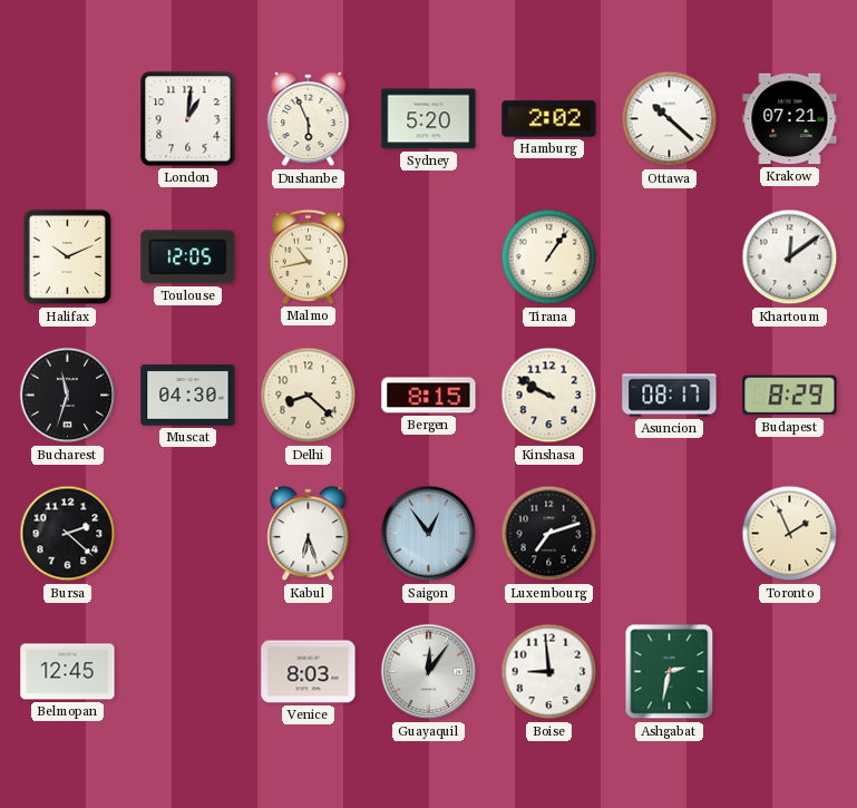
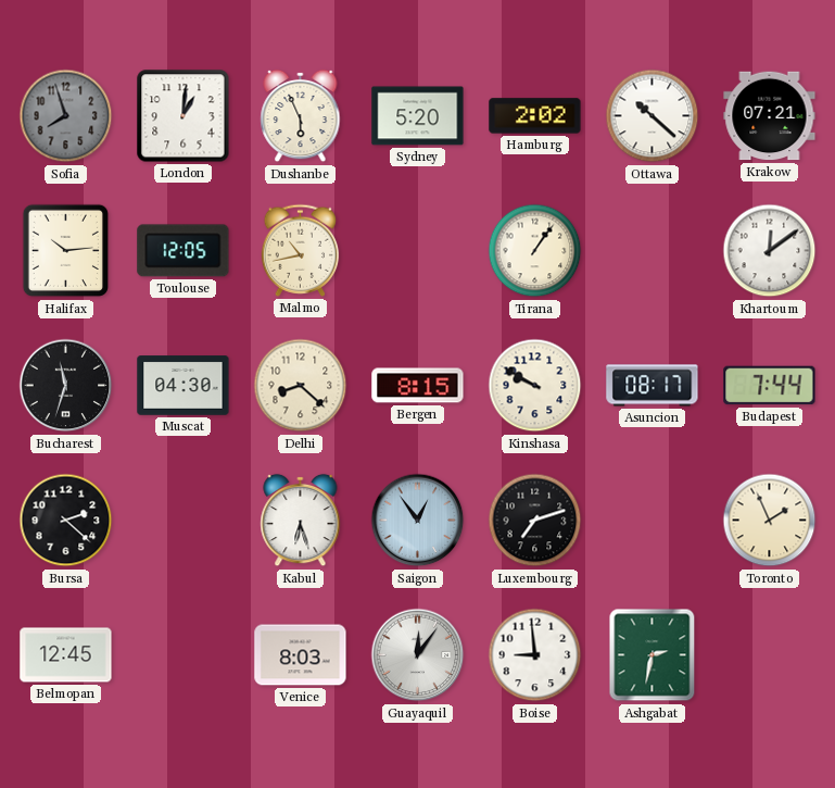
Sofia: none -> 7:57 (66, 116)
Halifax: 10:11 -> 10:14 (65, 251)
Budapest: 8:29 -> 7:44 (770, 386)
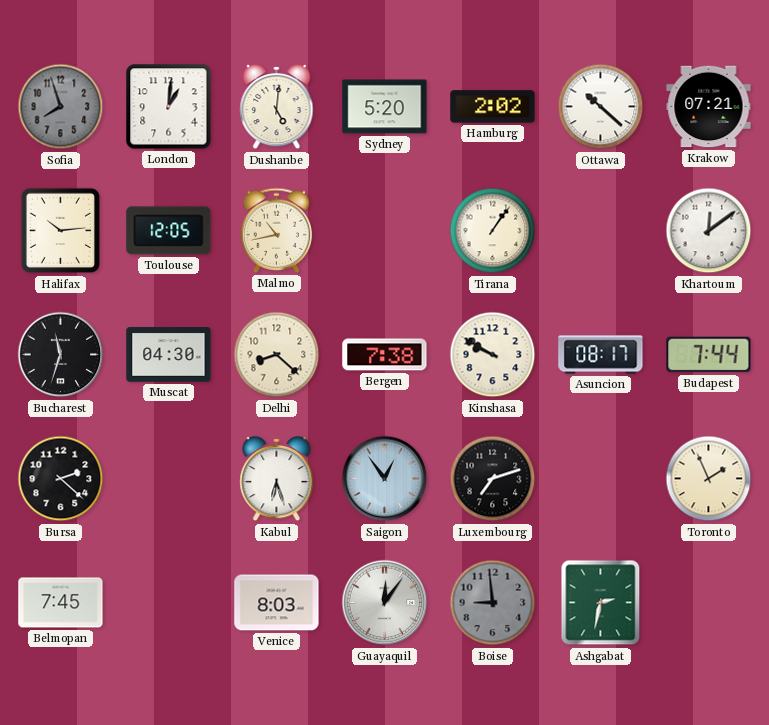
Dushanbe: 5:56 -> 5:01 (277, 107)
Bergen: 8:15 -> 7:38 (385, 355)
Belmopan: 12:45 -> 7:45 (61, 603)
Boise dial: white -> grey (493, 603)
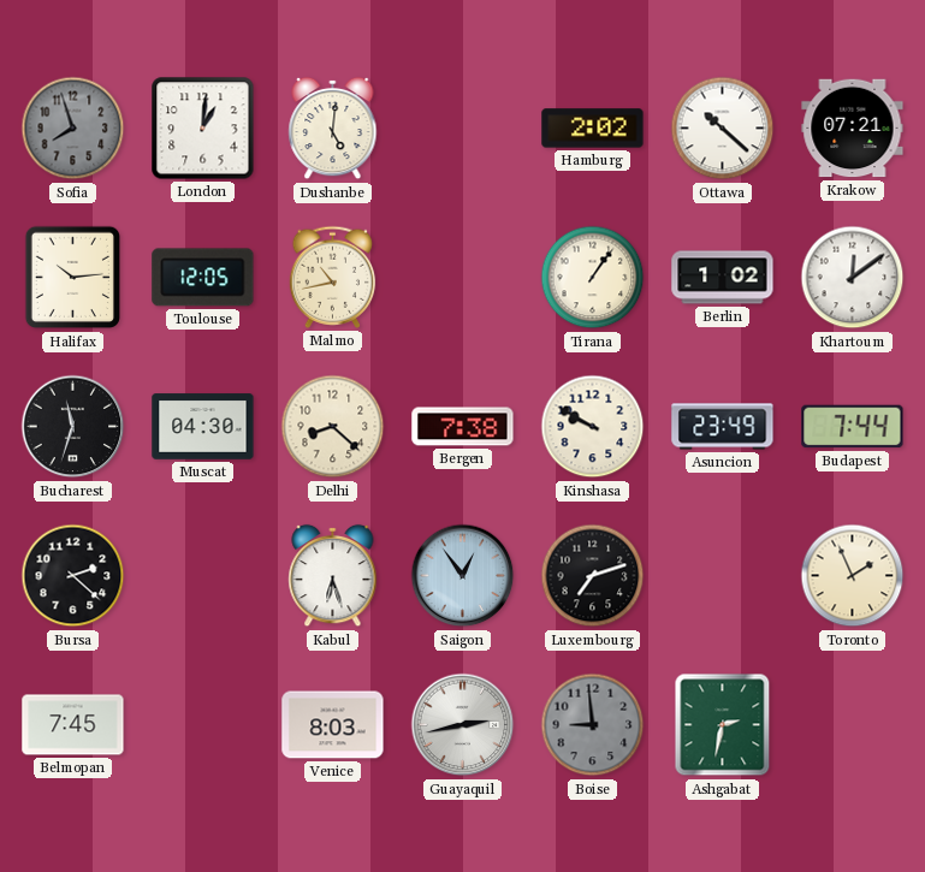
Sydney: 5:20 -> none (385, 107)
Berlin: none -> 1:02 (723, 278)
Asuncion: 08:17 -> 23:49 (723, 427)
Guayaquil: 12:06 -> 2:43 (463, 725)
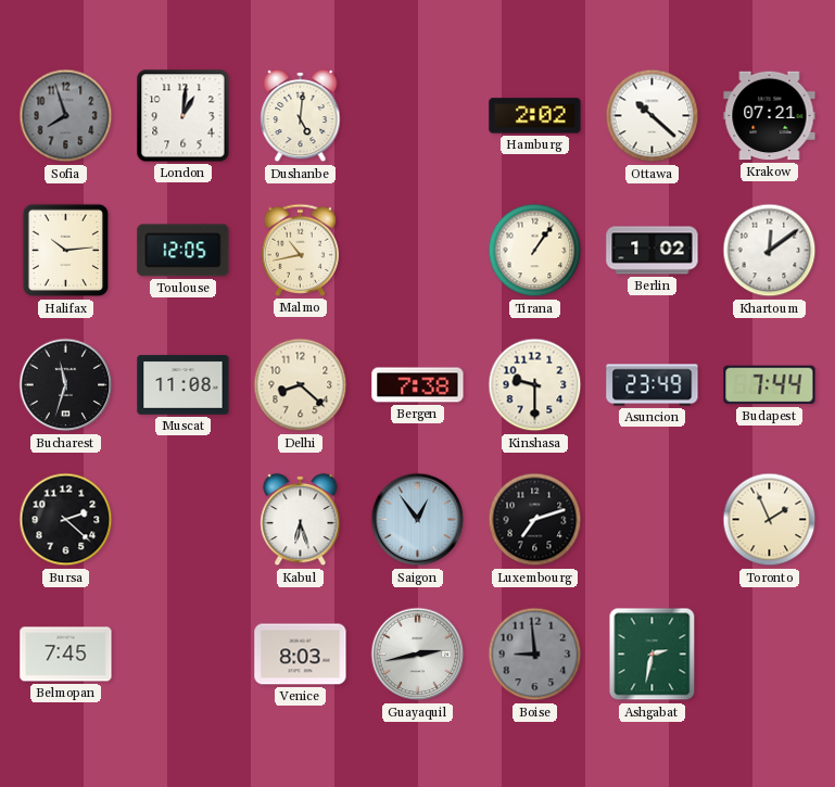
Muscat: 04:30 -> 11:08 (184, 385)
Kinshasa: 9:50 -> 9:30 (535, 385)
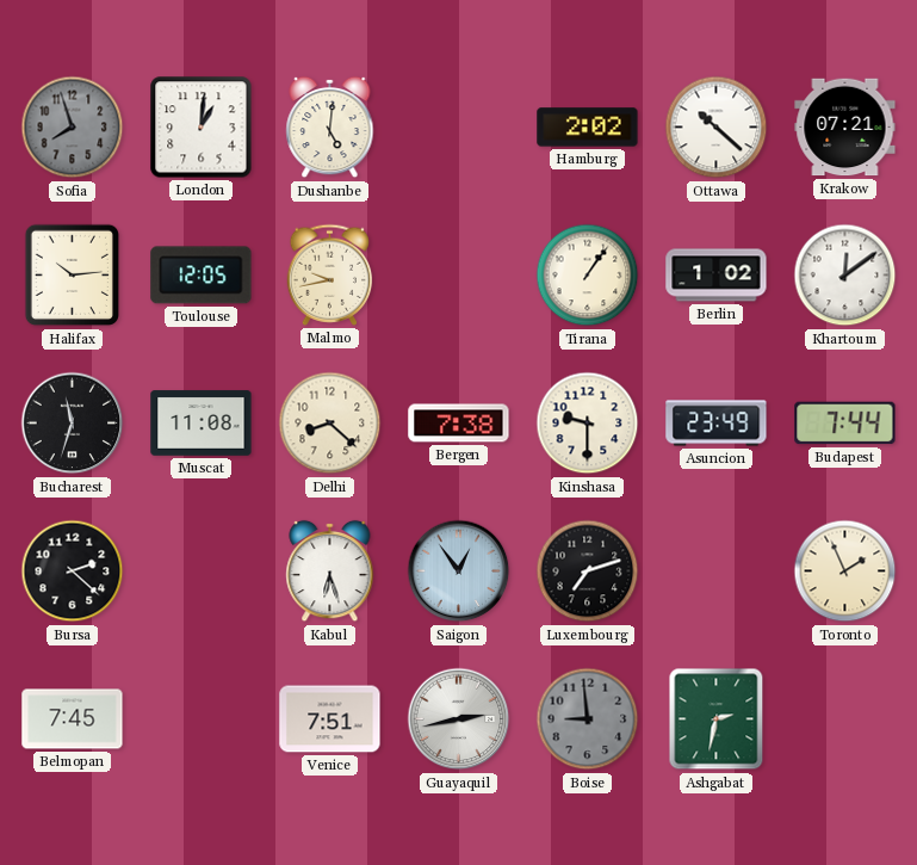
Malmo: 10:43 -> 9:43 (330, 274)
Venice: 8:03 -> 7:51 (330, 719)
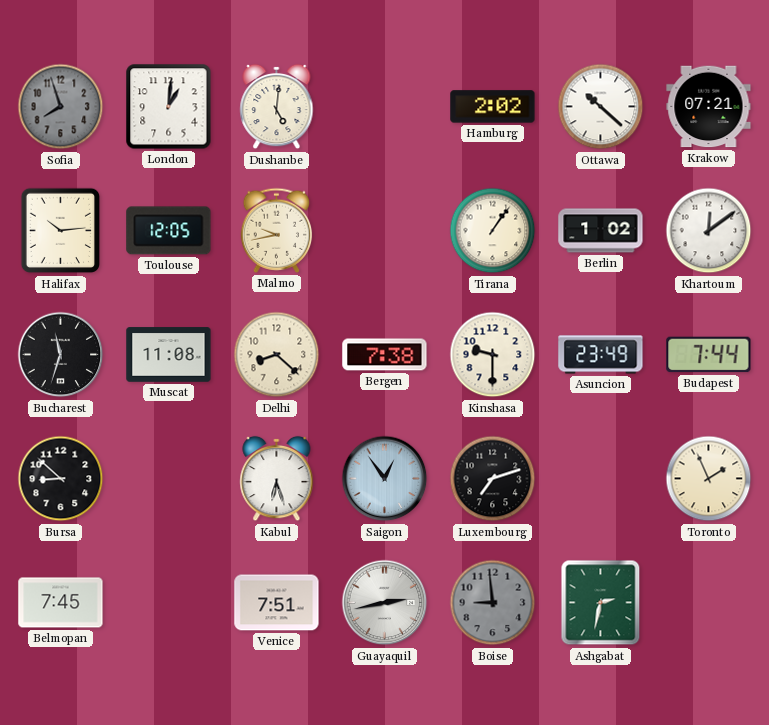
Bursa: 2:22 -> 8:52 (61, 479)
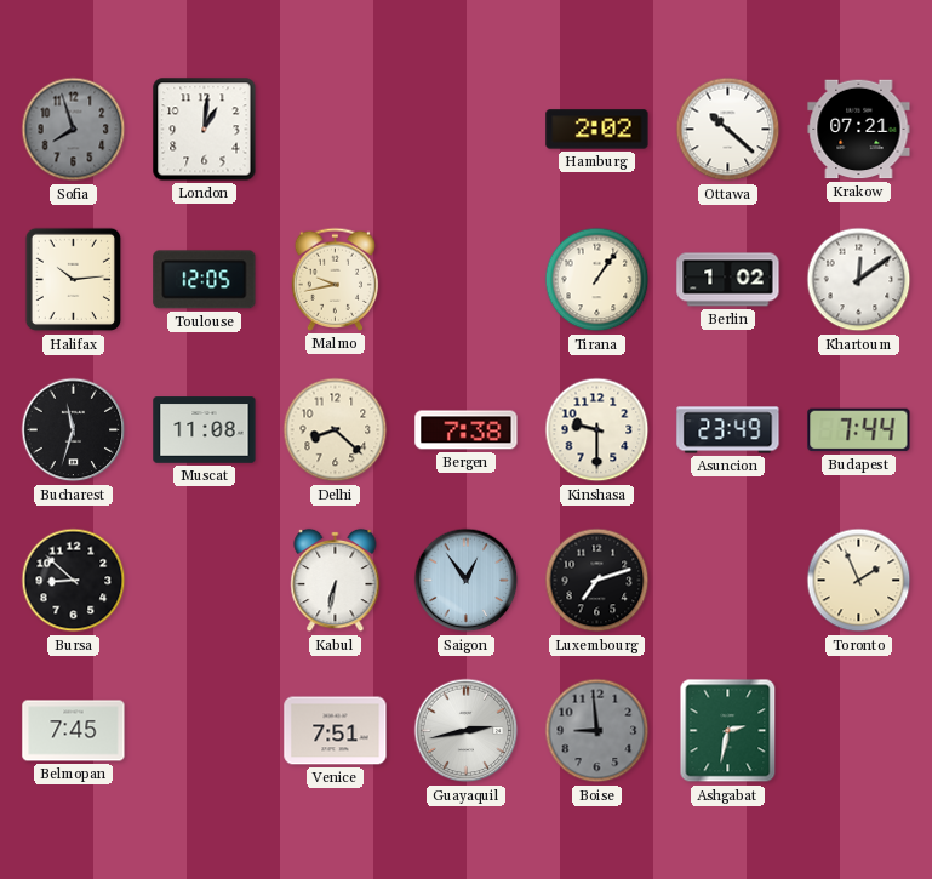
Dushanbe: 5:01 -> none (277, 107)
Kabul: 6:27 -> 6:32 (336, 581)
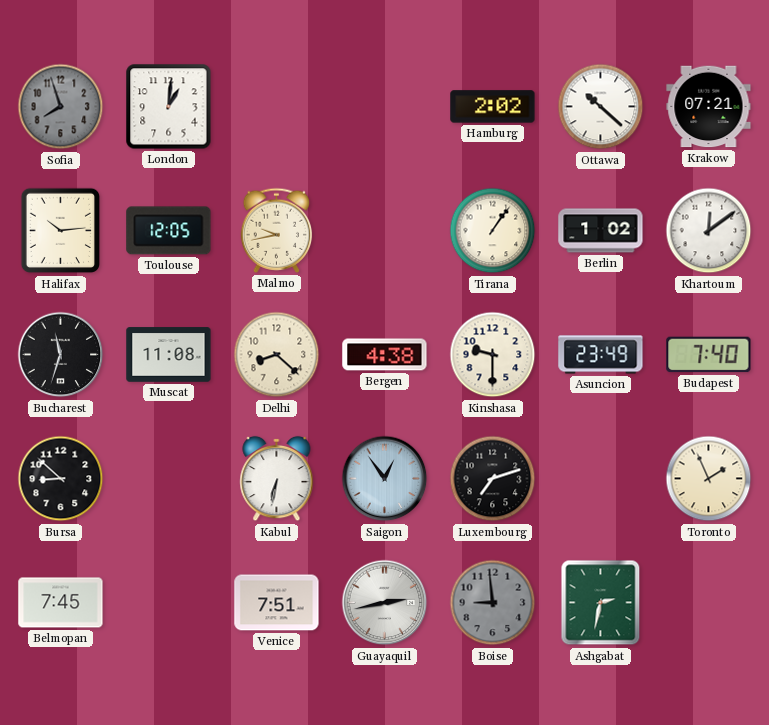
Bergen: 7:38 -> 4:38 (385, 355)
Budapest: 7:44 -> 7:40 (709, 355)
